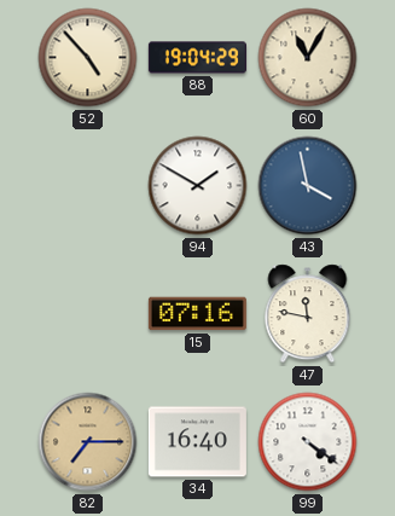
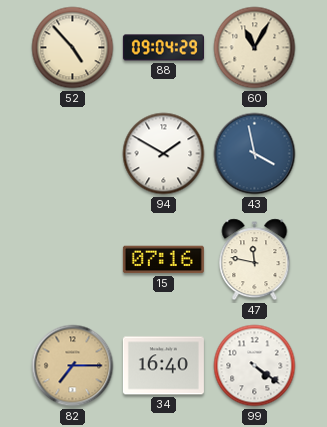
88: 19:04 -> 09:04 (163, 48)
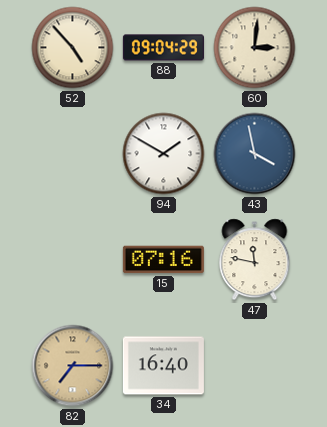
60: 11:05 -> 3:01 (255, 48)
99: 4:21 -> none (255, 366)
